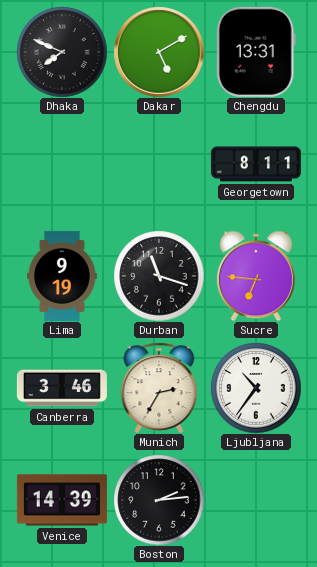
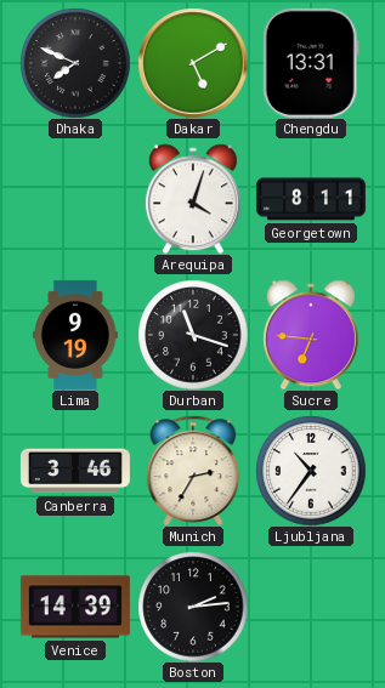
Arequipa: none -> 4:03 (193, 199)
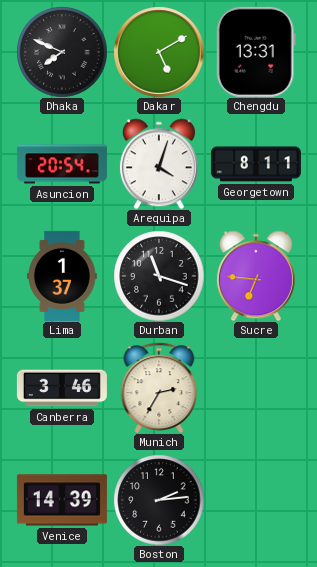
Asuncion: none -> 20:54 (62, 164)
Lima: 9:19 -> 1:37 (62, 276)
Ljubljana: 10:36 -> none (311, 471)
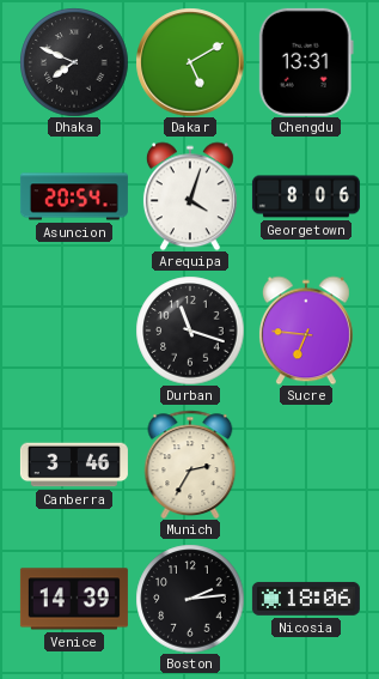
Georgetown: 8:11 -> 8:06 (306, 196)
Lima: 1:37 -> none (62, 276)
Nicosia: none -> 18:06 (306, 599)
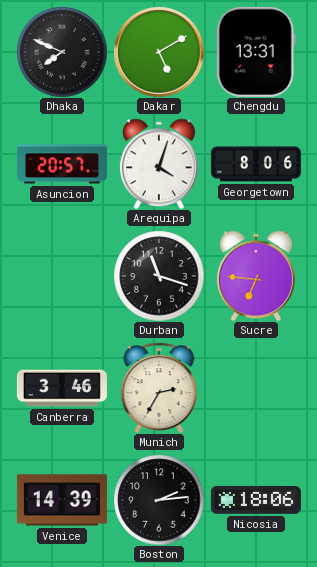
Asuncion: 20:54 -> 20:57 (62, 164)
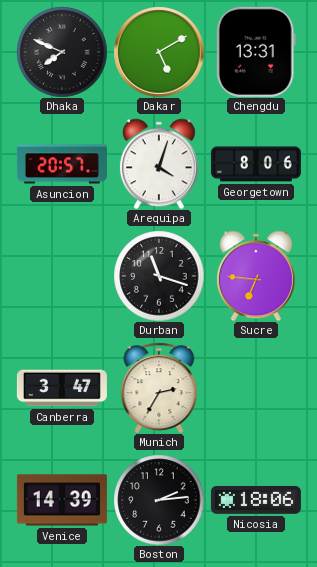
Canberra: 3:46 -> 3:47 (62, 388)
